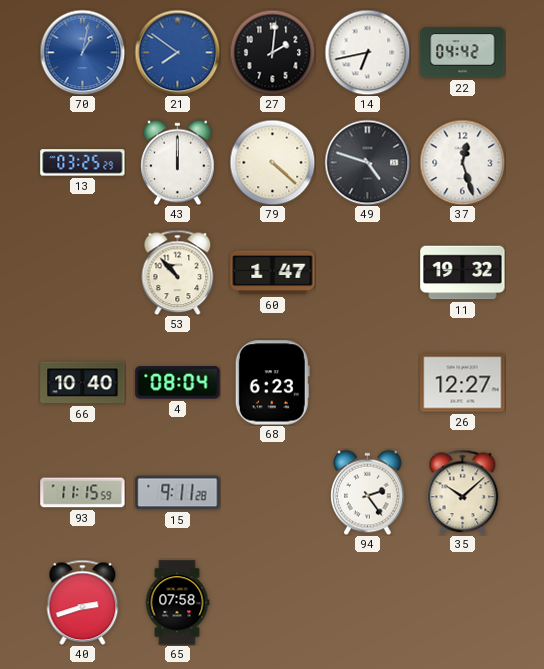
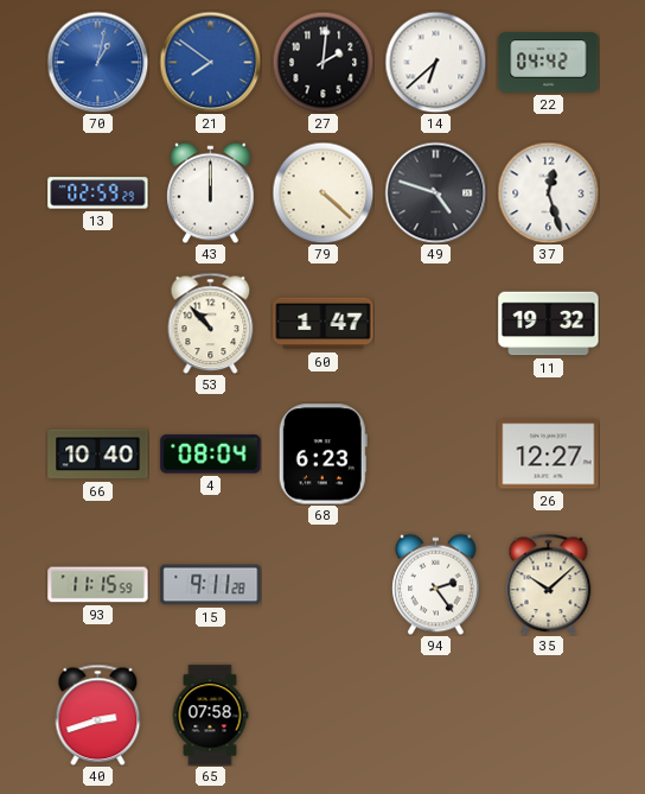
14: 6:43 -> 6:38 (435, 62)
13: 03:25 -> 02:59 (98, 193)
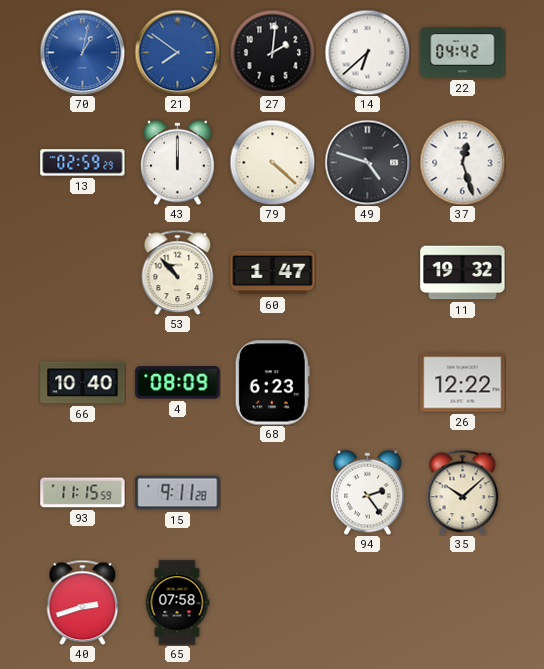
4: 08:04 -> 08:09 (178, 383)
26: 12:27 -> 12:22 (463, 383)
